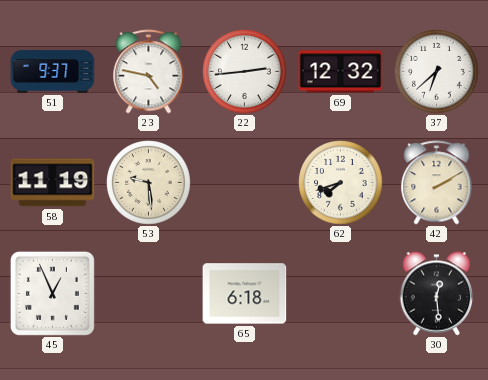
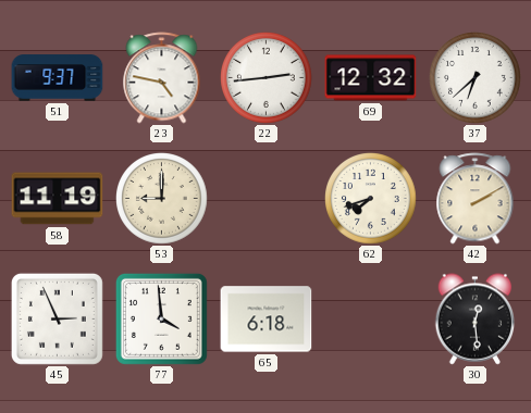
53: 9:29 -> 9:00 (162, 199)
45: 12:56 -> 2:56 (57, 318)
77: none -> 3:59 (161, 318)
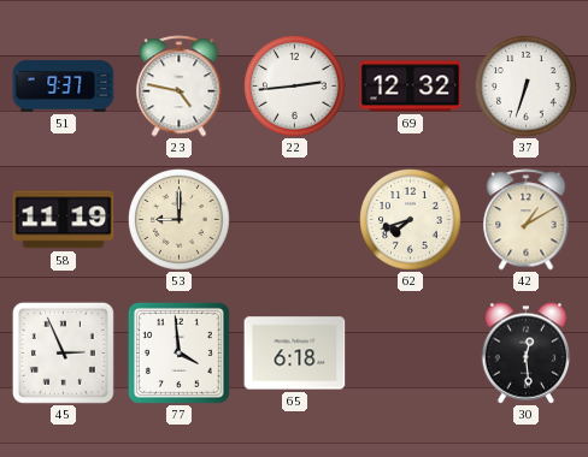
37: 6:38 -> 6:33 (527, 87)
42: 2:10 -> 1:10 (527, 220)
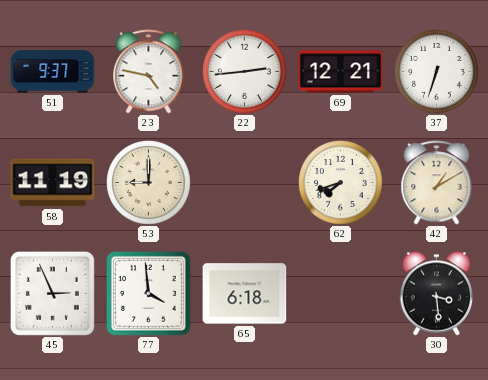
69: 12:32 -> 12:21 (341, 72)
30: 12:29 -> 3:29 (437, 294)
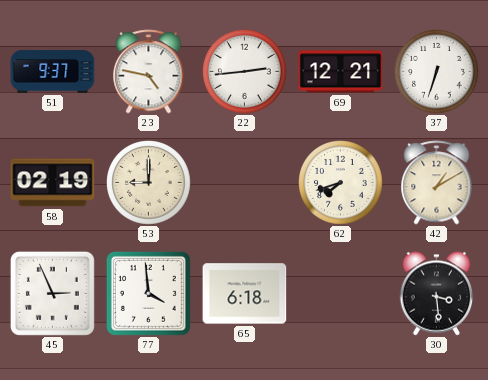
58: 11:19 -> 02:19 (53, 183)
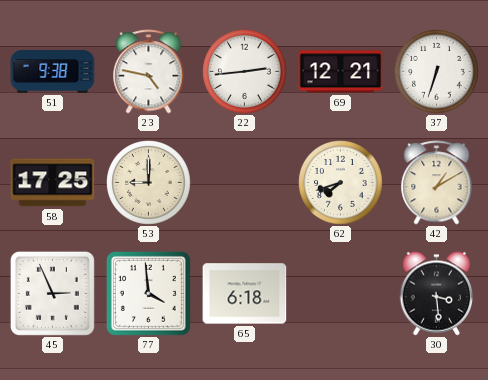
51: 9:37 -> 9:38 (53, 72)
58: 02:19 -> 17:25 (53, 183)
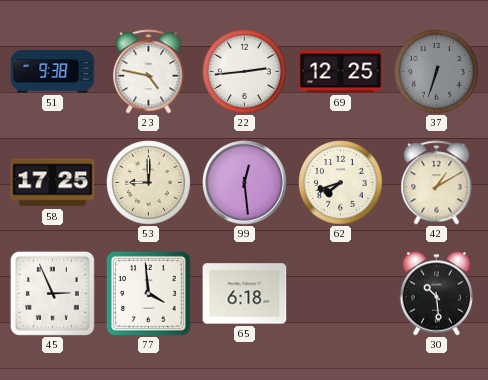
69: 12:21 -> 12:25 (341, 72)
37 dial: white -> grey (437, 72)
99: none -> 12:29 (245, 183)
30: 3:29 -> 10:29 (437, 294)
